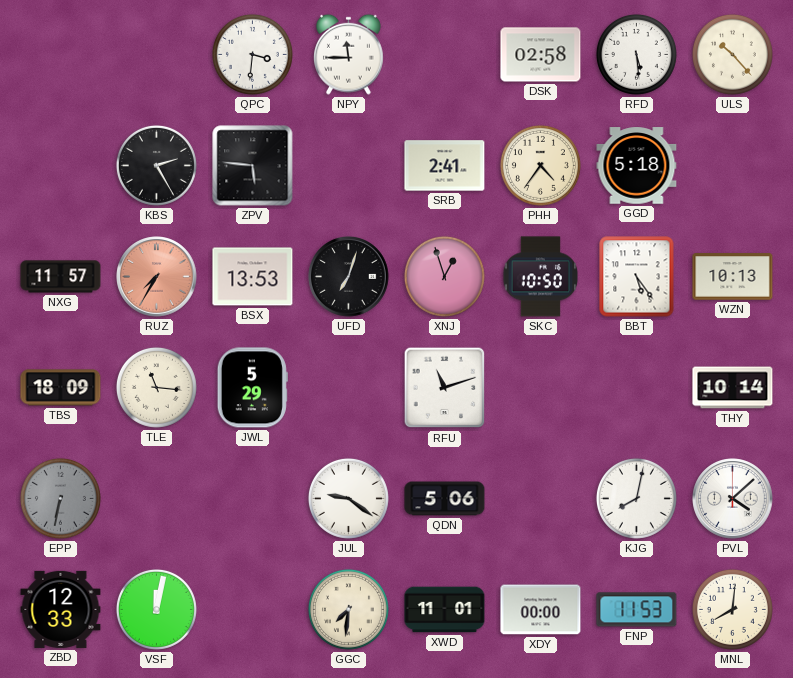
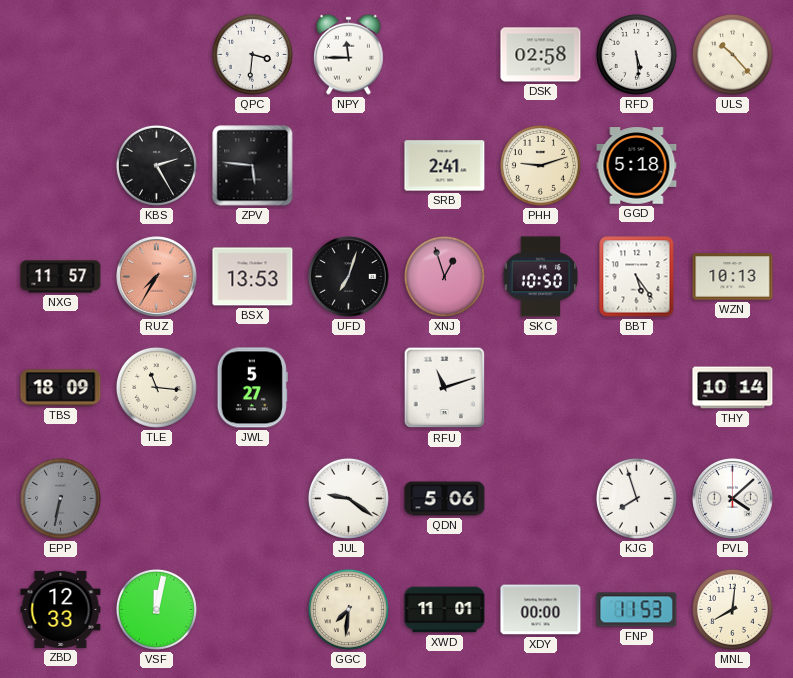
PHH: 4:36 -> 9:12 (540, 165)
JWL: 5:29 -> 5:27 (252, 388)
KJG: 8:02 -> 7:57 (636, 498)
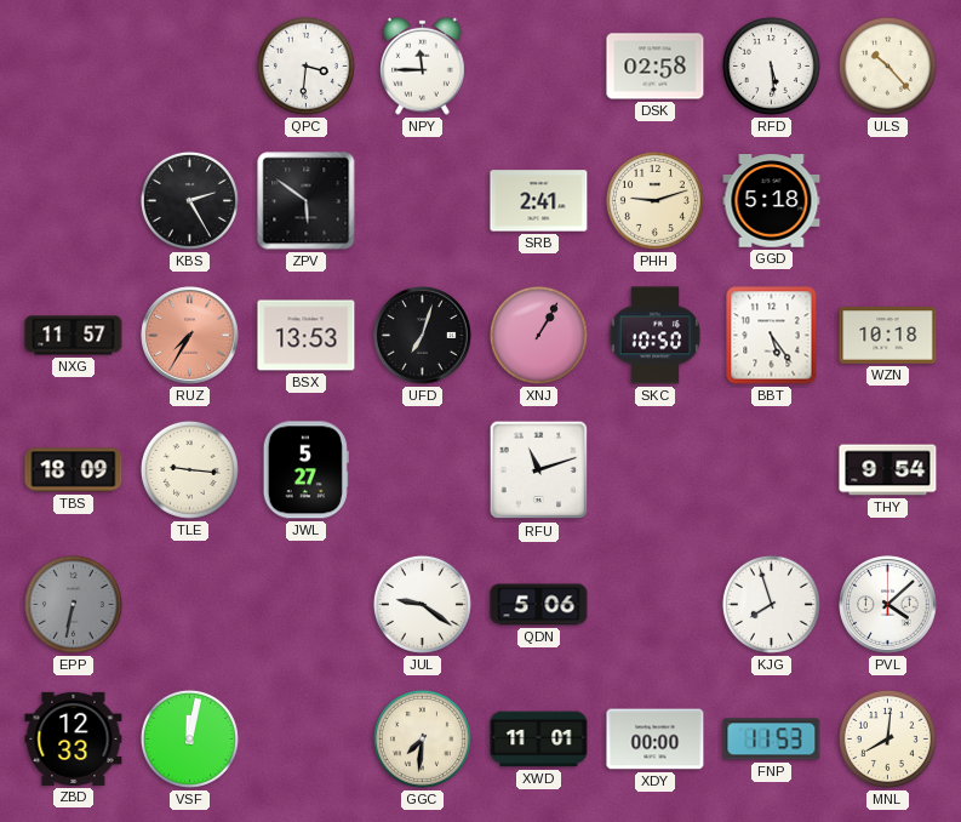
ZPV: 5:46 -> 5:51 (307, 201)
XNJ: 12:57 -> 1:05 (538, 335)
WZN: 10:13 -> 10:18 (888, 336)
TLE: 11:16 -> 9:16 (189, 469)
THY: 10:14 -> 9:54 (888, 470)
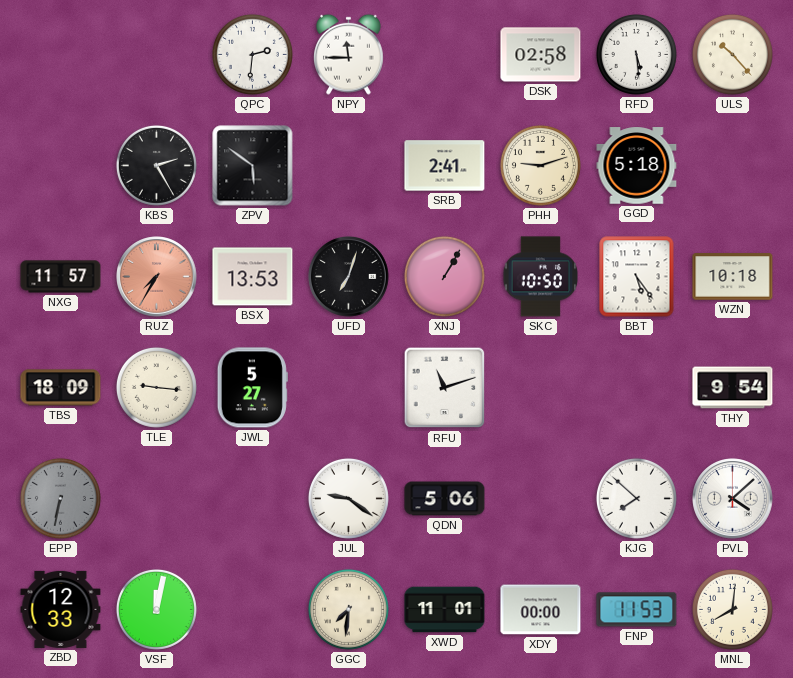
QPC: 3:31 -> 2:31 (252, 54)
KJG: 7:57 -> 7:52 (636, 498)
